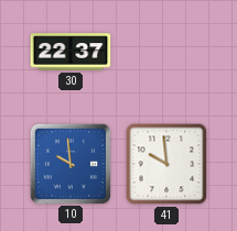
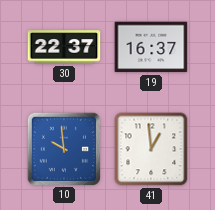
19: none -> 16:37 (151, 47)
41: 9:59 -> 12:59 (151, 149)
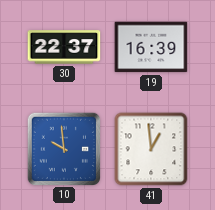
19: 16:37 -> 16:39 (151, 47)
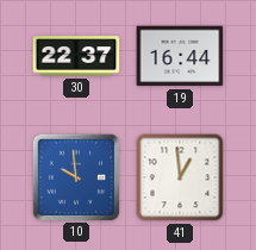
19: 16:39 -> 16:44 (180, 56)
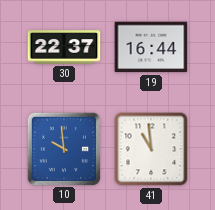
41: 12:59 -> 10:59 (151, 149)
